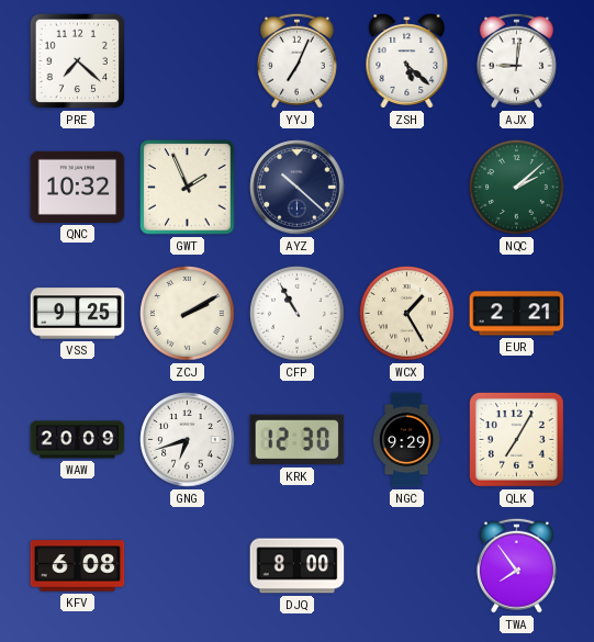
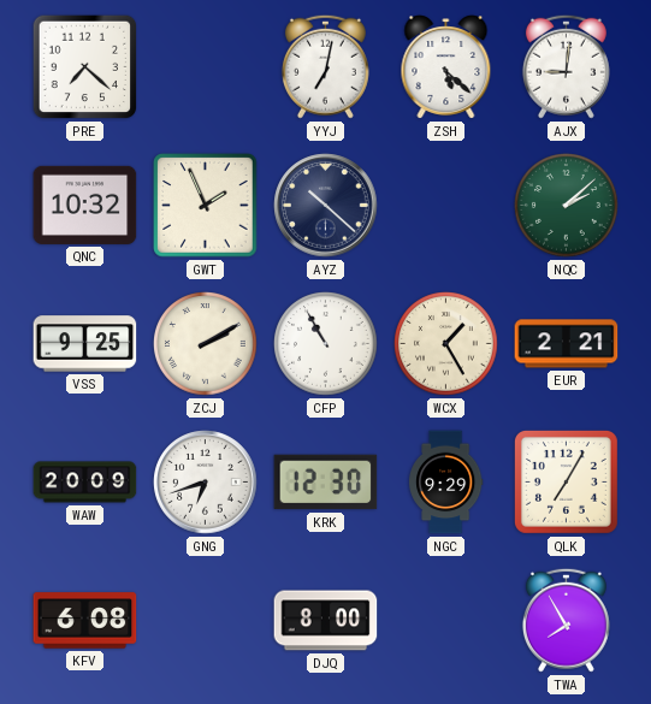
YYJ: 7:04 -> 7:02 (325, 66)
TWA: 7:54 -> 7:55 (566, 620)
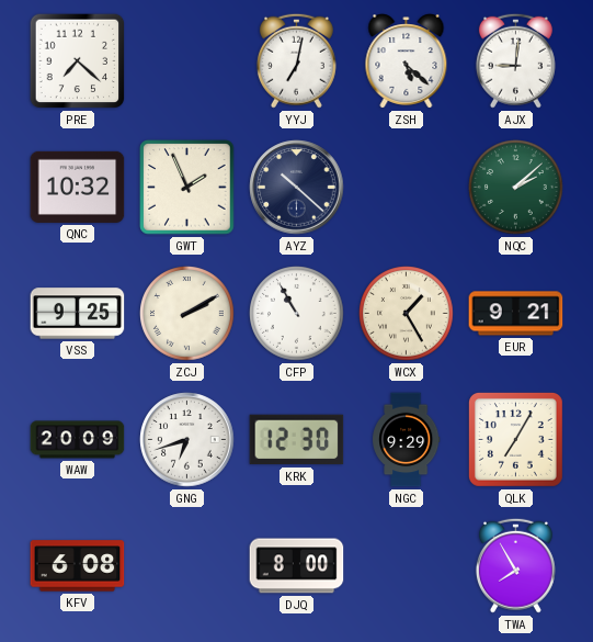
EUR: 2:21 -> 9:21 (516, 314)
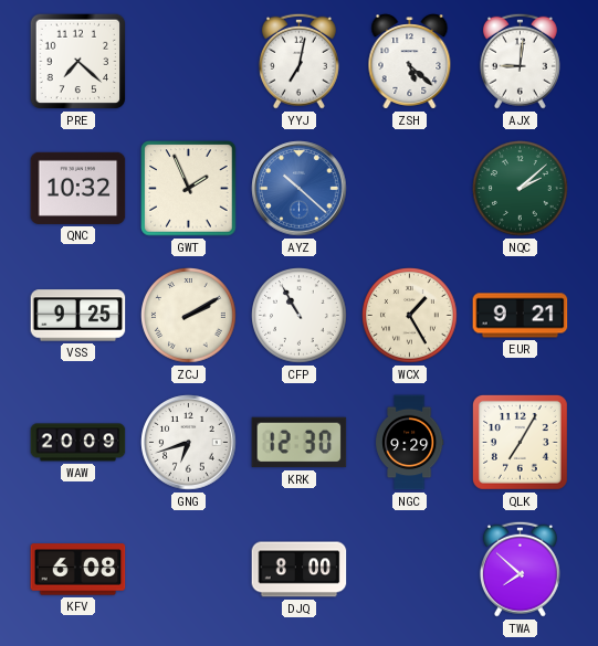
AYZ dial: navy -> blue (300, 189)
TWA: 7:55 -> 7:52 (520, 569)
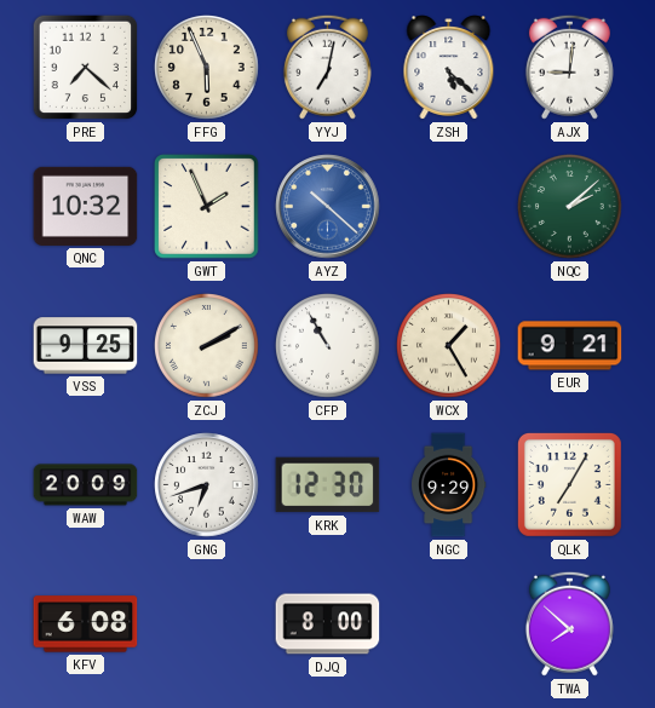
FFG: none -> 5:56 (207, 68)
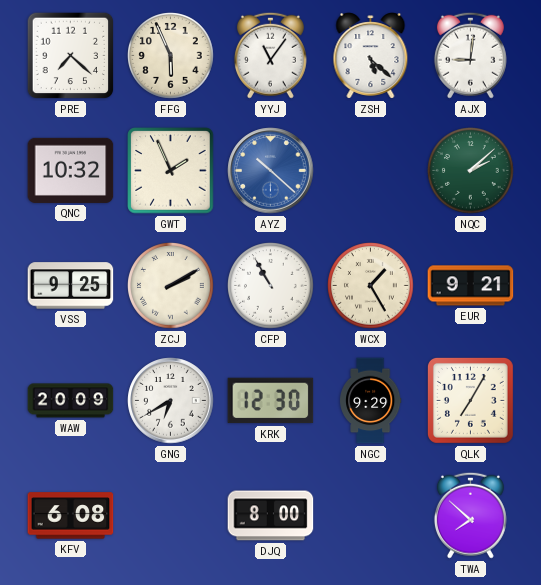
YYJ: 7:02 -> 11:06 (270, 55)
GNG: 6:42 -> 6:40 (171, 401)
